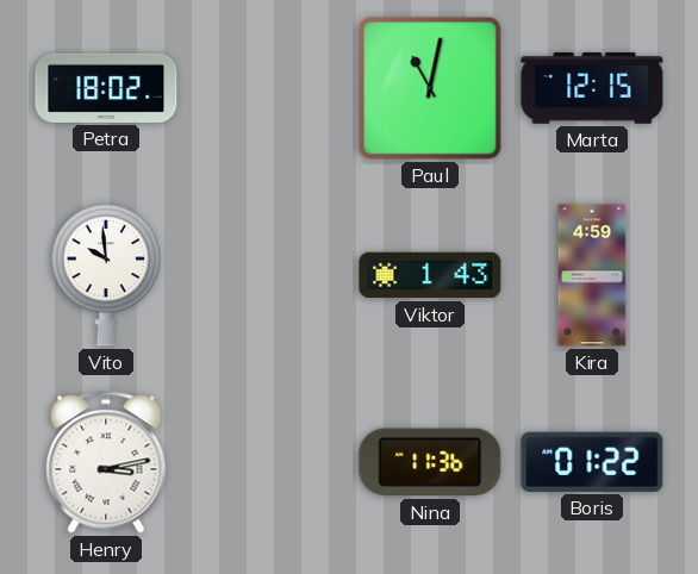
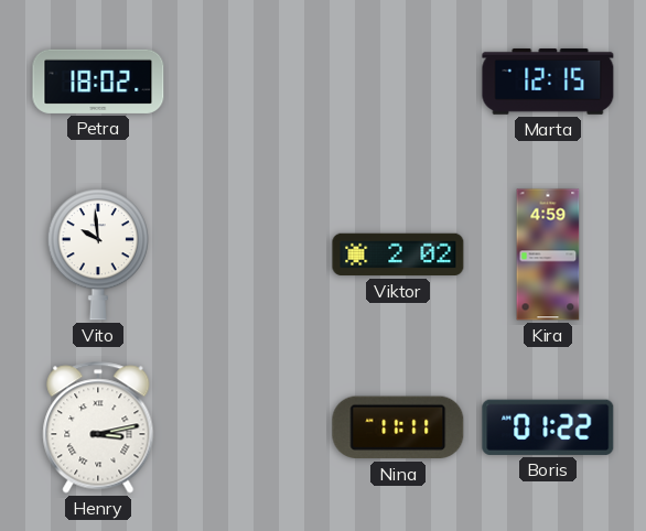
Paul: 11:02 -> none (430, 88)
Viktor: 1:43 -> 2:02 (398, 254)
Nina: 11:36 -> 11:11 (398, 427)
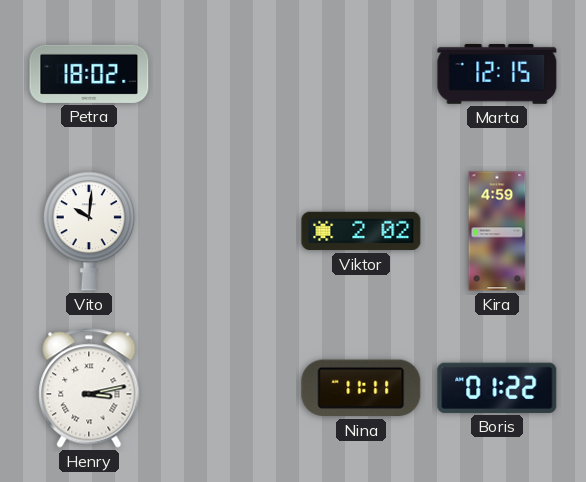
Vito: 9:59 -> 10:01 (88, 231)
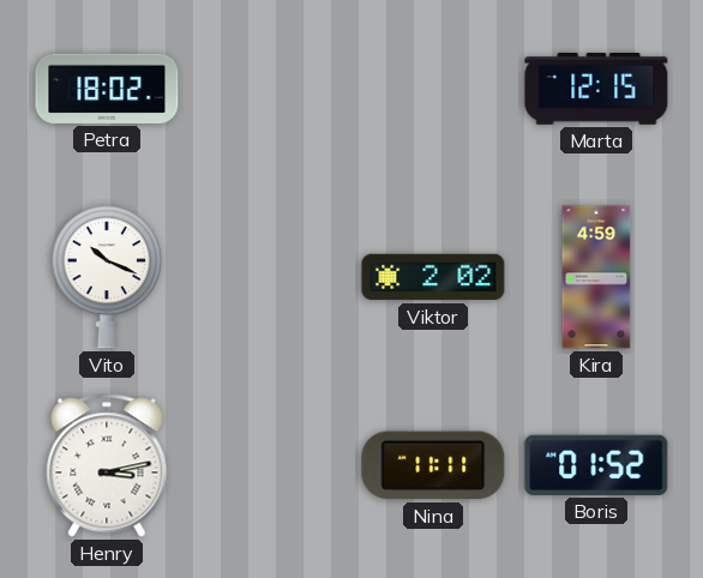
Vito: 10:01 -> 10:19 (106, 277)
Boris: 01:22 -> 01:52 (596, 465)
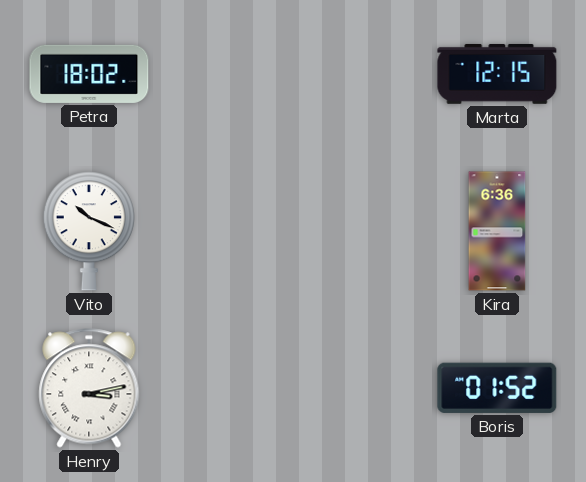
Viktor: 2:02 -> none (433, 277)
Kira: 4:59 -> 6:36 (497, 231)
Nina: 11:11 -> none (433, 465)
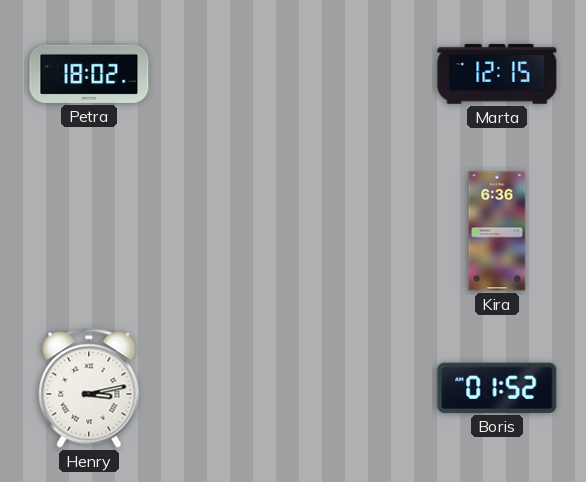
Vito: 10:19 -> none (88, 231)
